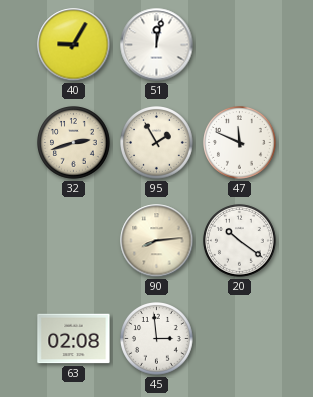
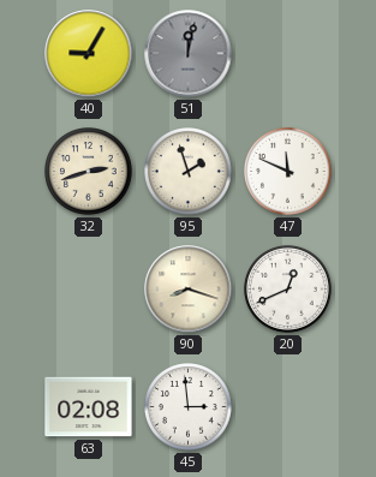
51 dial: white -> grey (189, 54)
95: 1:55 -> 1:57 (189, 172)
90: 8:14 -> 8:18 (189, 290)
20: 10:21 -> 12:41 (288, 290)
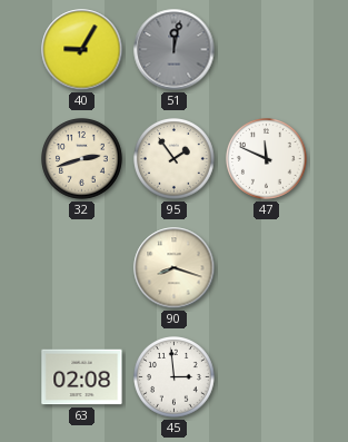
95: 1:57 -> 1:54 (175, 159)
20: 12:41 -> none (288, 290)
